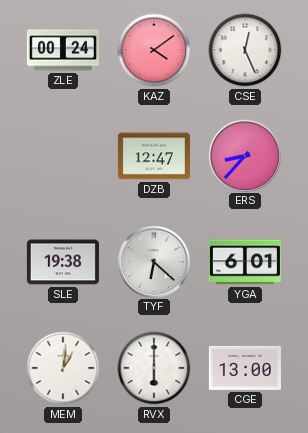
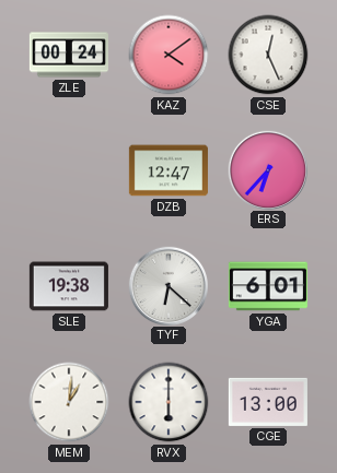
ERS: 8:37 -> 6:37 (267, 169)
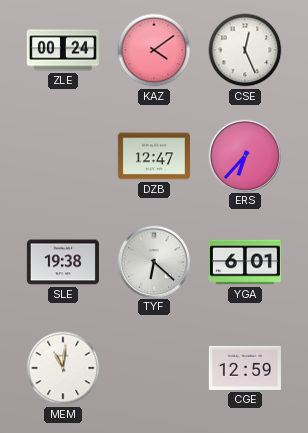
MEM: 1:01 -> 11:01 (63, 368)
RVX: 6:00 -> none (168, 402)
CGE: 13:00 -> 12:59 (245, 368)
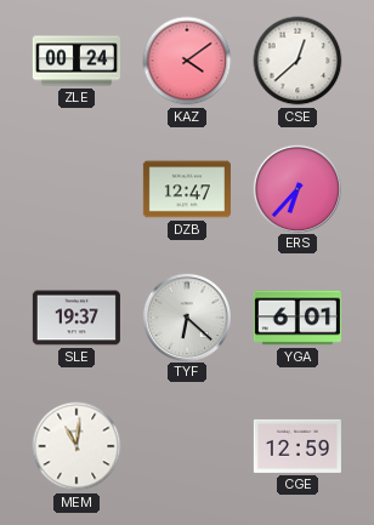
CSE: 12:26 -> 12:38 (297, 61)
SLE: 19:38 -> 19:37 (76, 318)
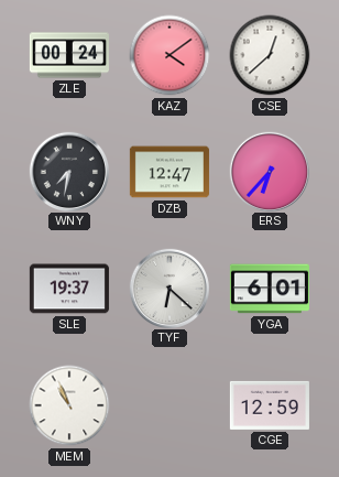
WNY: none -> 7:32 (68, 171)
MEM: 11:01 -> 10:56 (69, 405)
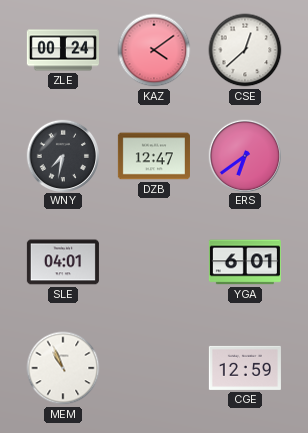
ERS: 6:37 -> 6:39 (244, 155)
SLE: 19:37 -> 04:01 (63, 262)
TYF: 6:22 -> none (168, 288)
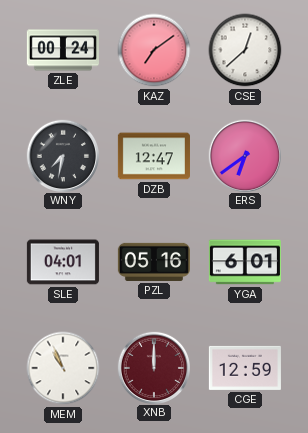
KAZ: 4:09 -> 7:09 (154, 50)
PZL: none -> 05:16 (154, 262)
XNB: none -> 12:00 (153, 367)
